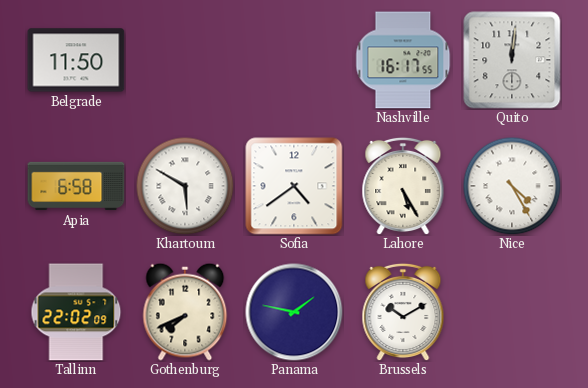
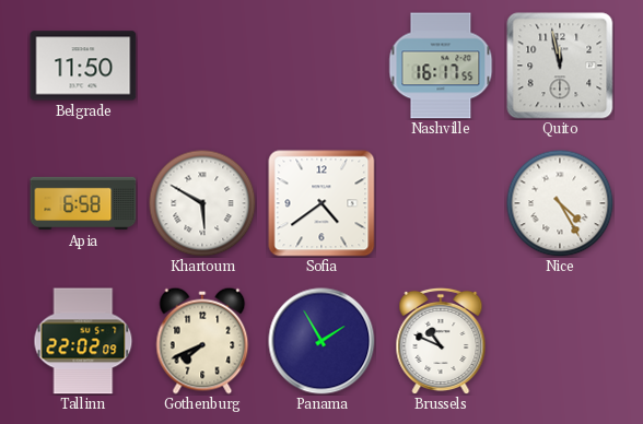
Quito: 12:01 -> 11:58 (560, 66)
Lahore: 5:25 -> none (403, 186)
Panama: 1:47 -> 1:55 (321, 341)
Brussels: 10:10 -> 10:49 (441, 341)
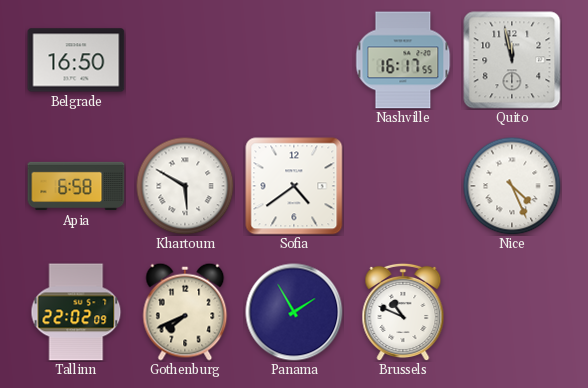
Belgrade: 11:50 -> 16:50 (76, 60)
Nice: 4:25 -> 4:26 (512, 186)
